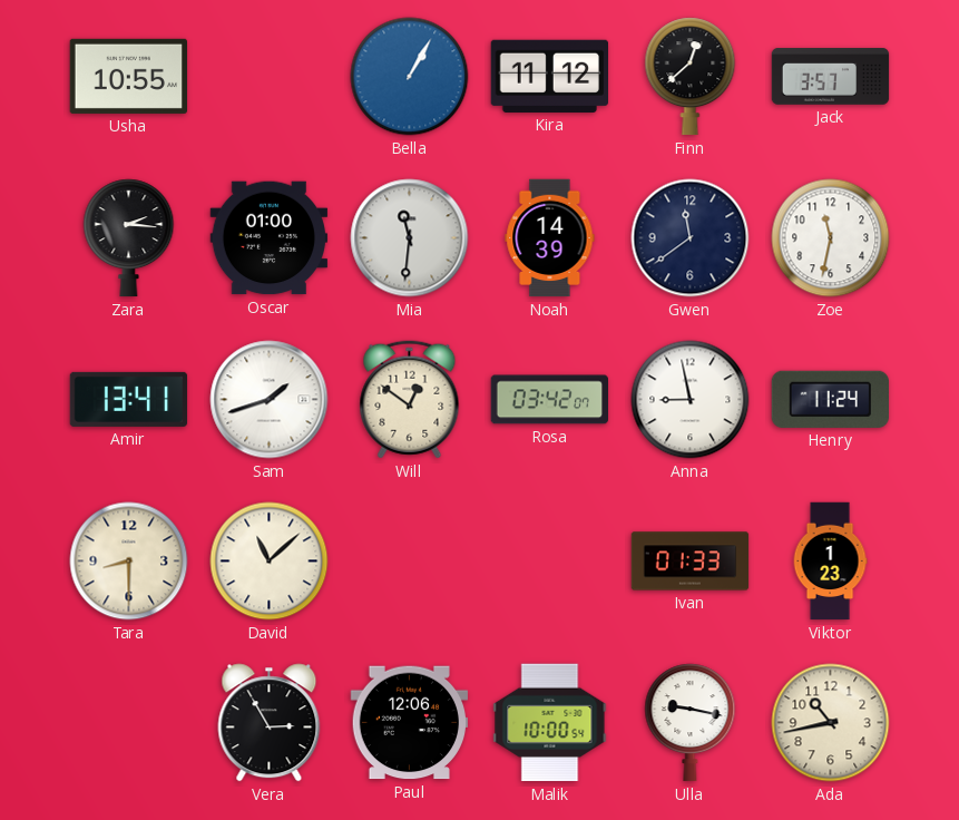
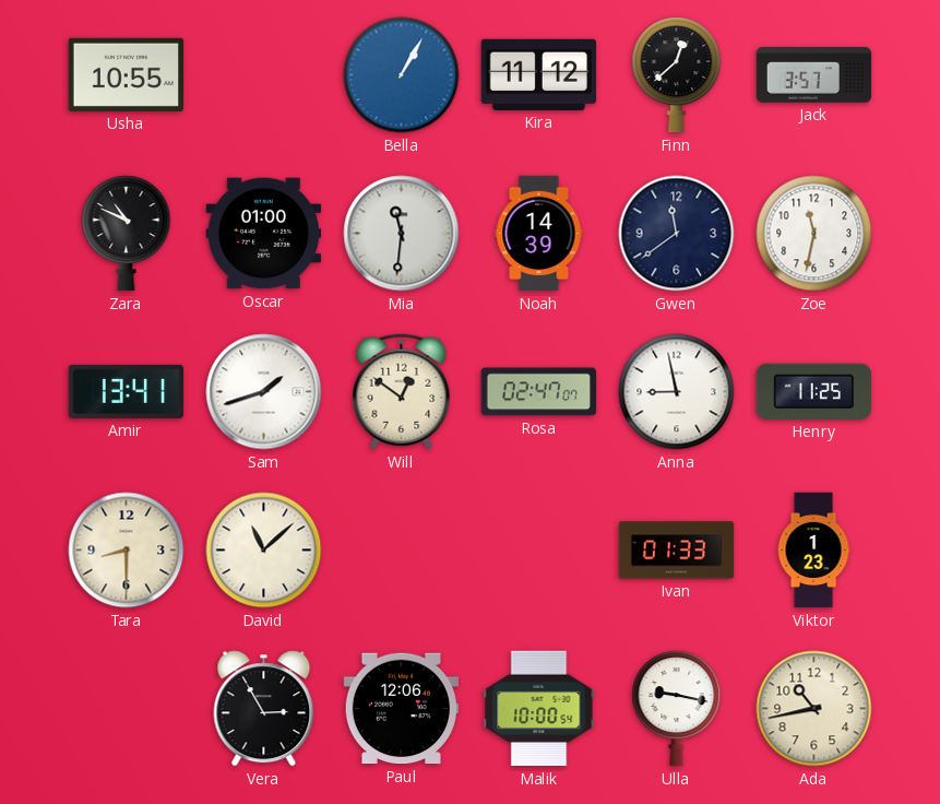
Zara: 2:16 -> 10:49 (127, 234)
Rosa: 03:42 -> 02:47 (539, 392)
Henry: 11:24 -> 11:25 (813, 391)
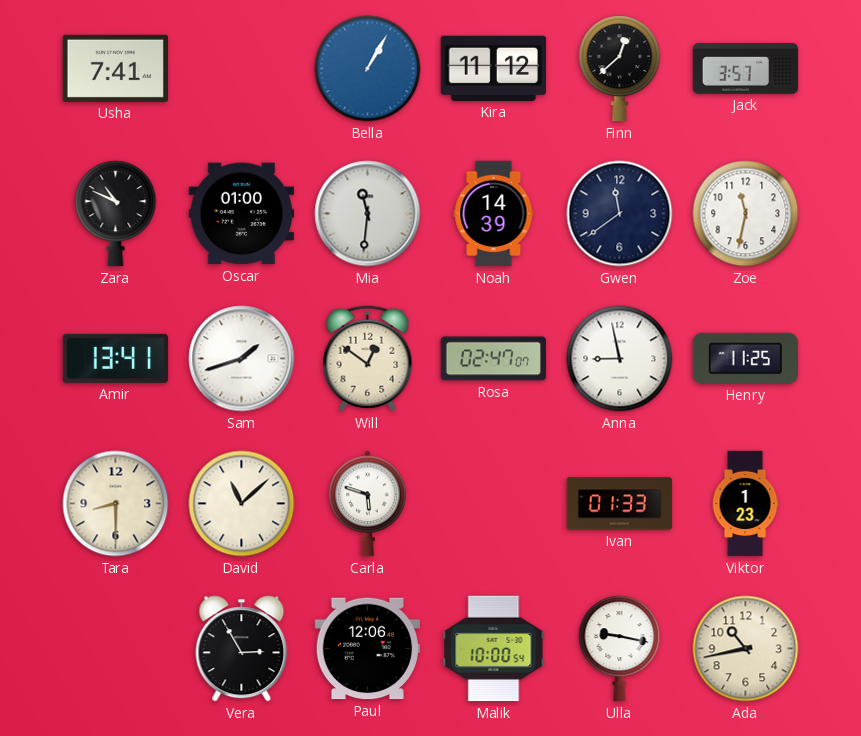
Usha: 10:55 -> 7:41 (115, 68)
Carla: none -> 5:48 (368, 504)
